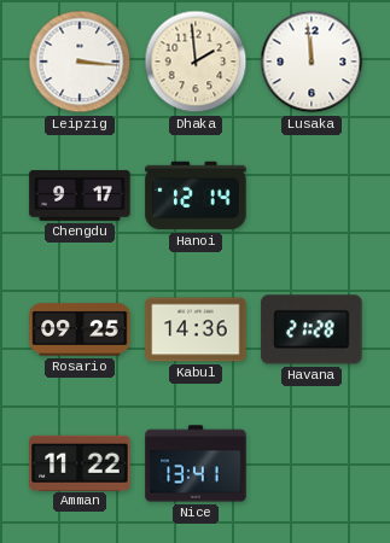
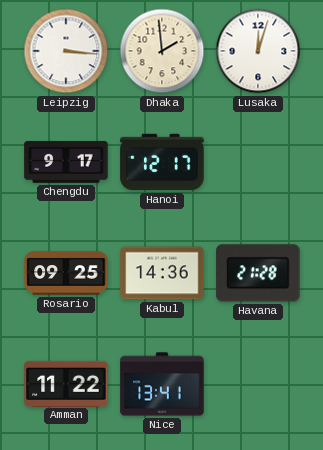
Lusaka: 11:59 -> 12:03 (258, 51)
Hanoi: 12:14 -> 12:17 (162, 162)
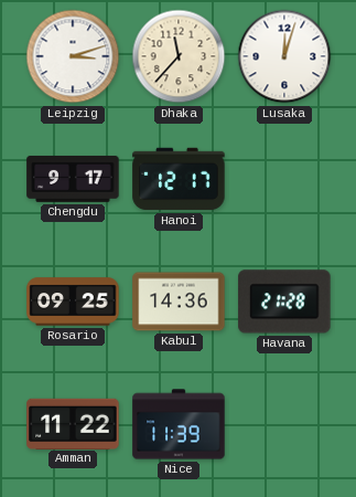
Leipzig: 3:16 -> 3:12 (73, 56)
Dhaka: 1:59 -> 11:37 (179, 56)
Nice: 13:41 -> 11:39 (179, 424)
